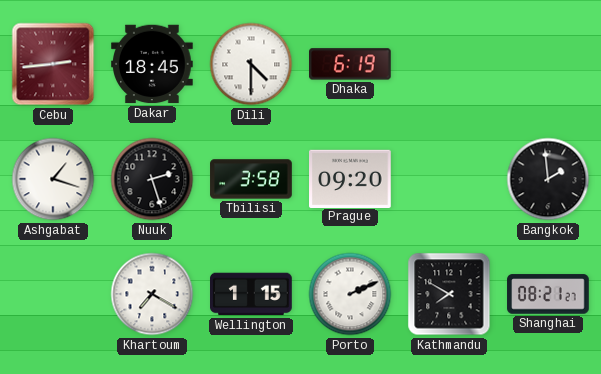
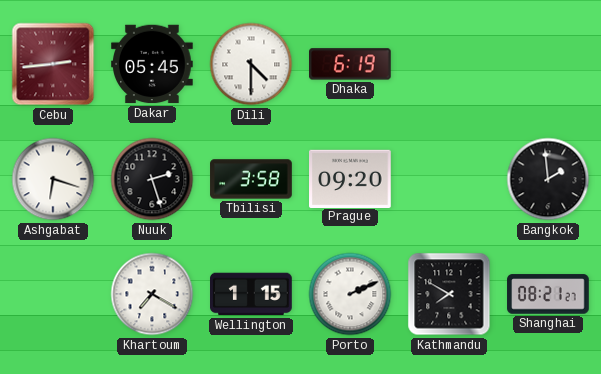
Dakar: 18:45 -> 05:45 (153, 64)
Ashgabat: 1:18 -> 6:18 (53, 179)
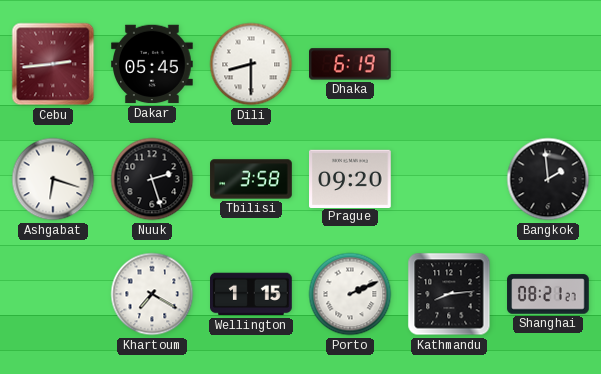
Dili: 4:30 -> 8:30 (251, 64)
Kathmandu: 7:50 -> 8:14 (449, 294)
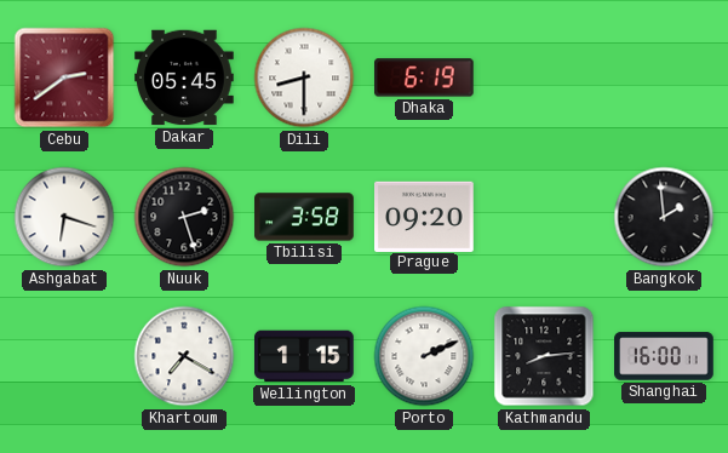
Cebu: 2:44 -> 2:39 (64, 78)
Shanghai: 08:21 -> 16:00 (664, 356)
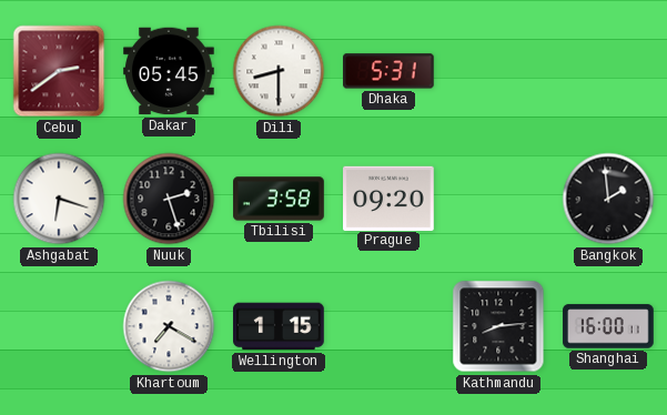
Dhaka: 6:19 -> 5:31 (390, 71)
Porto: 2:11 -> none (424, 356)
